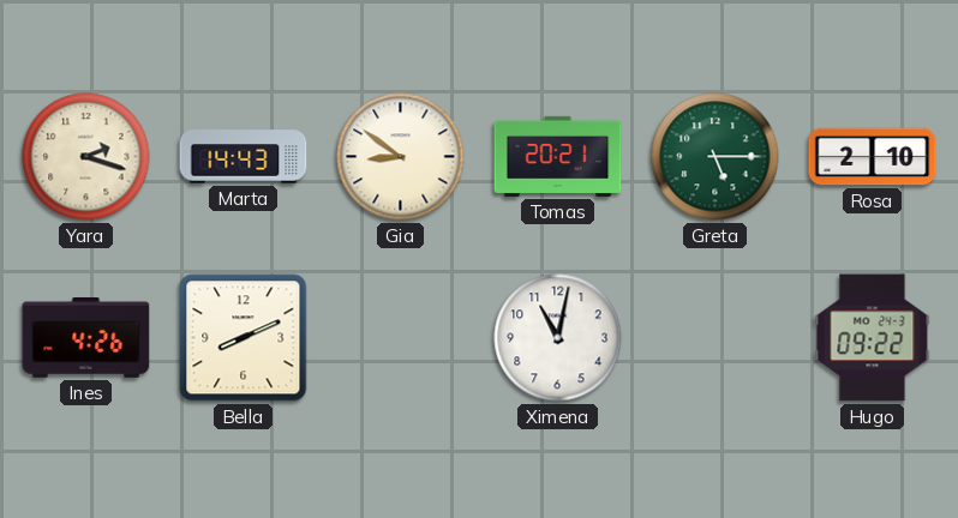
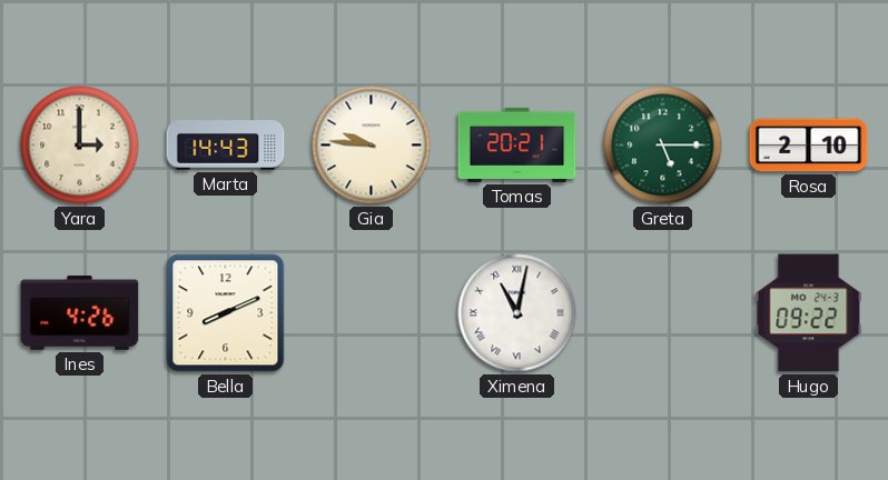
Yara: 2:18 -> 3:00 (80, 146)
Gia: 8:51 -> 9:46 (372, 146)
Ximena numerals: Arabic -> Roman (517, 313)
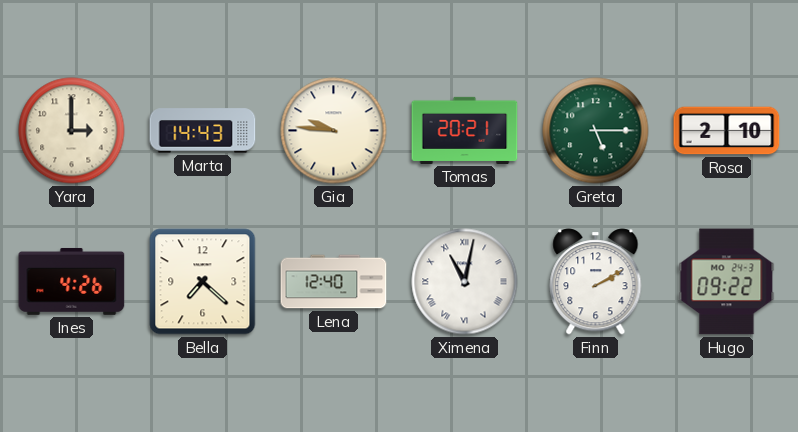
Bella: 8:11 -> 7:22 (203, 282)
Lena: none -> 12:40 (334, 282)
Finn: none -> 2:10 (596, 282)
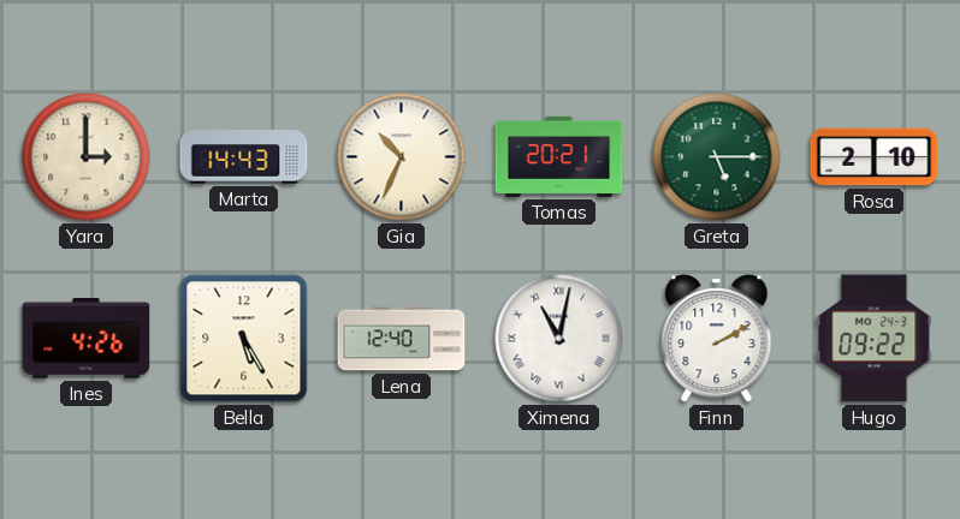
Gia: 9:46 -> 10:34 (402, 157)
Bella: 7:22 -> 5:25 (244, 339)
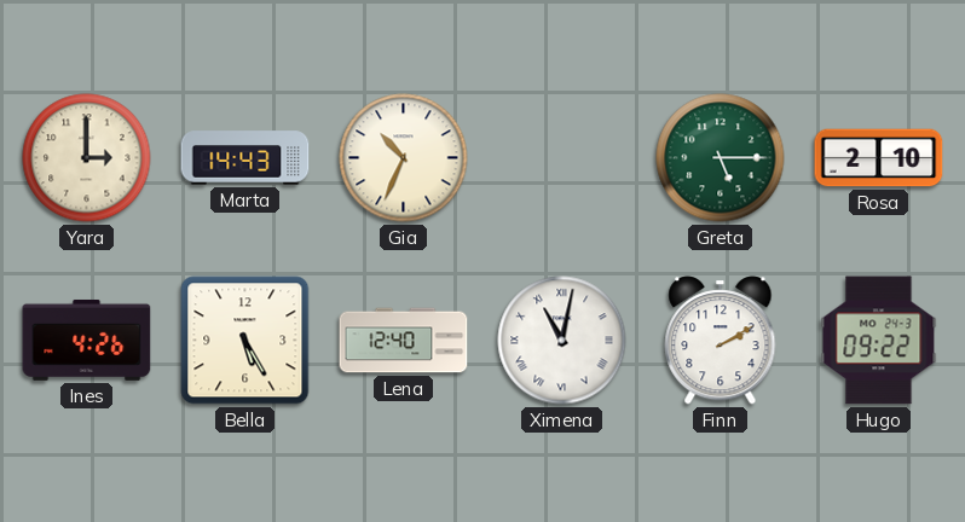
Tomas: 20:21 -> none (559, 156)
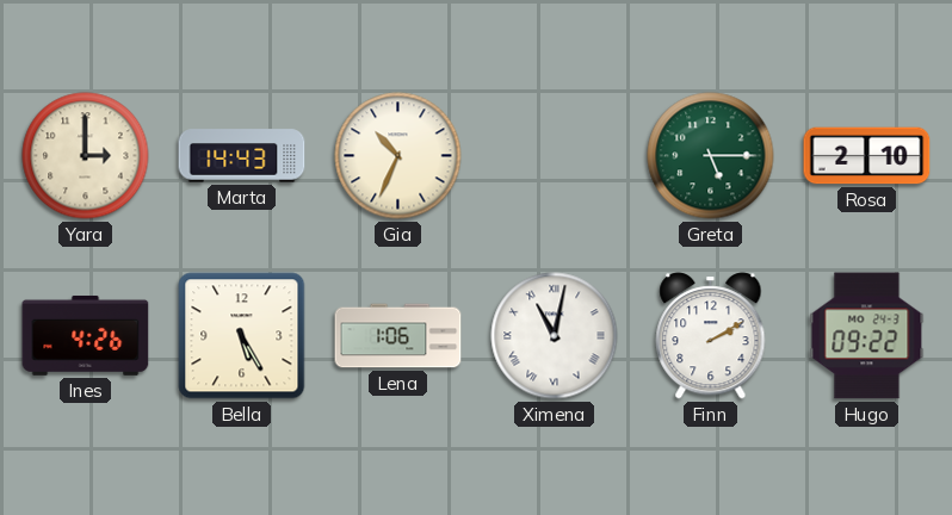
Lena: 12:40 -> 1:06 (398, 336)
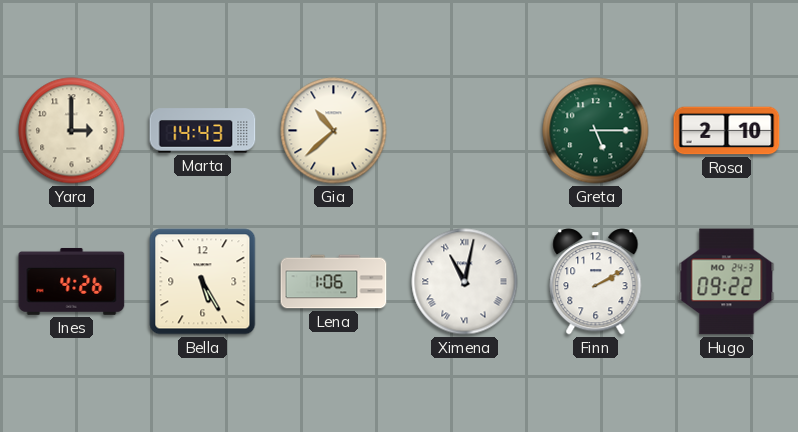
Gia: 10:34 -> 10:38 (334, 131)
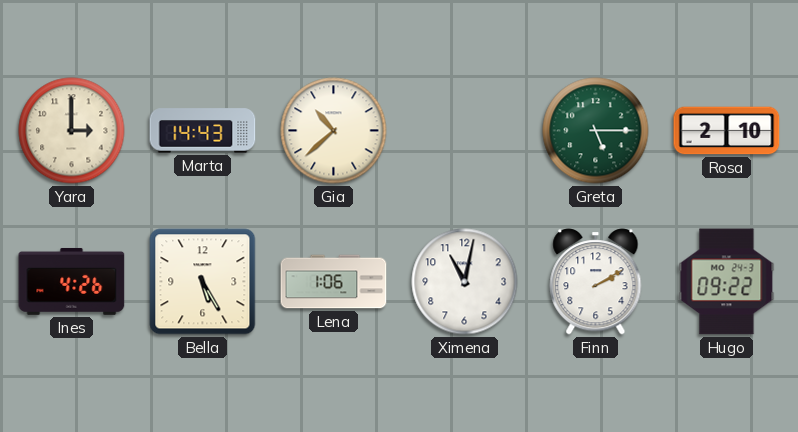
Ximena numerals: Roman -> Arabic (465, 282)
